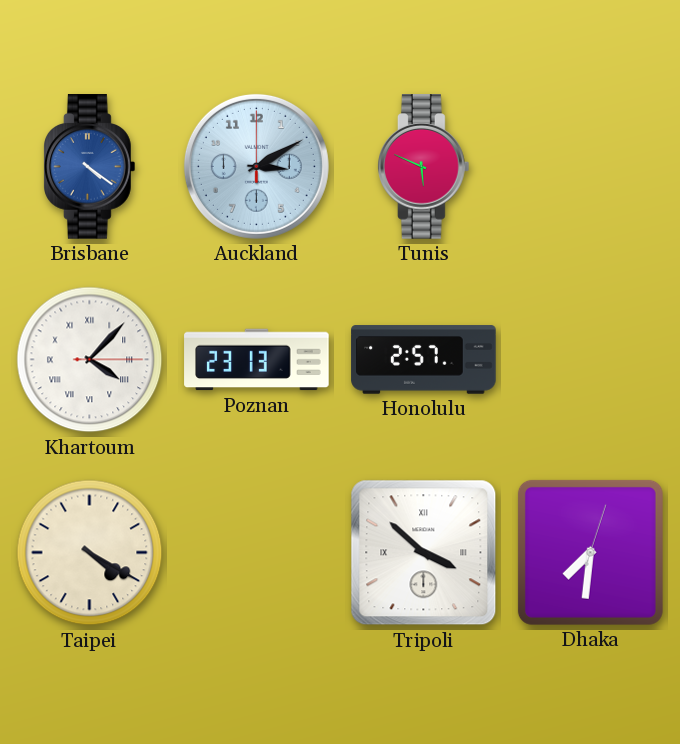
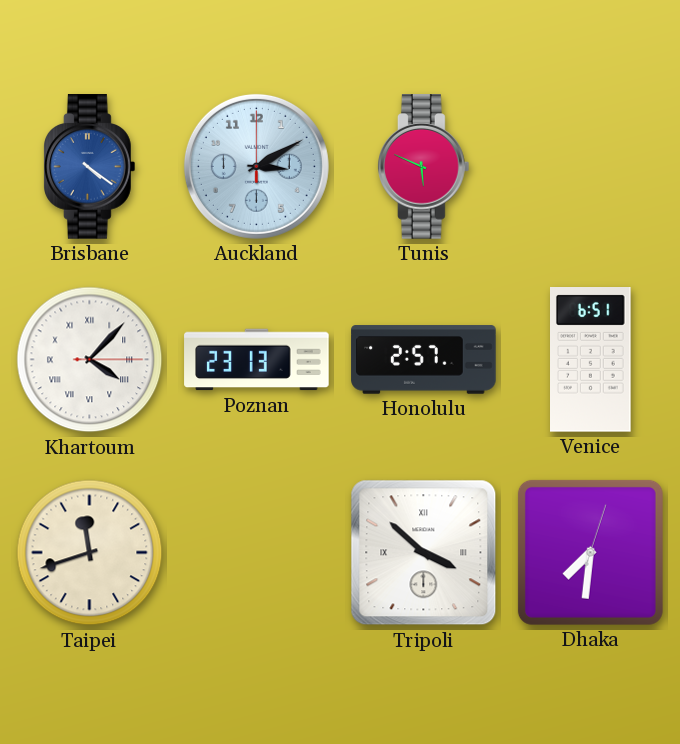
Venice: none -> 6:51 (591, 360)
Taipei: 4:20 -> 11:42 (90, 553)
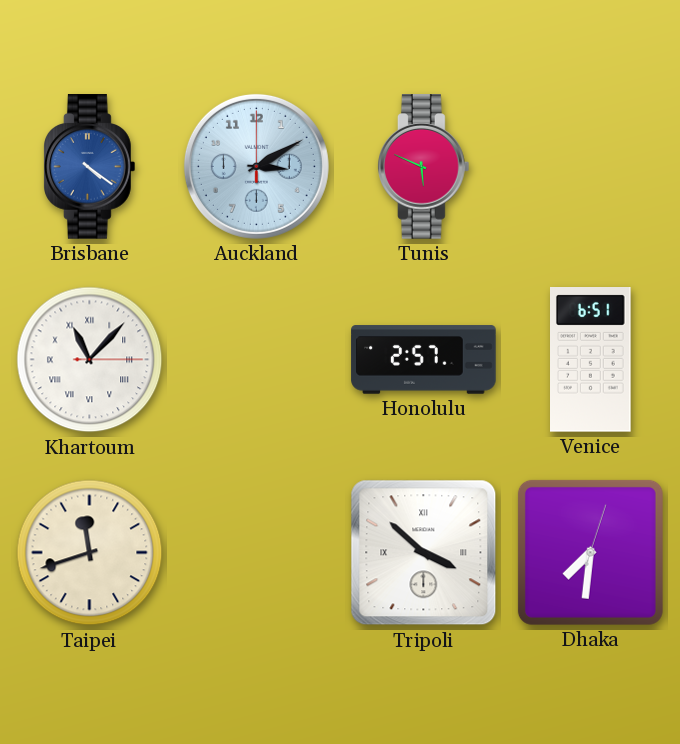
Khartoum: 4:07 -> 11:07 (90, 360)
Poznan: 23:13 -> none (257, 360)
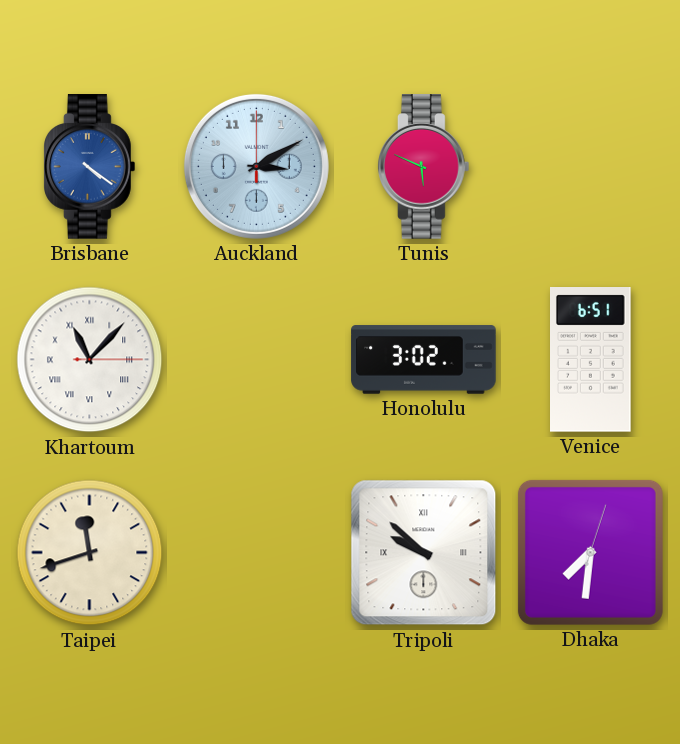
Honolulu: 2:57 -> 3:02 (424, 360)
Tripoli: 3:52 -> 9:52 (424, 553)
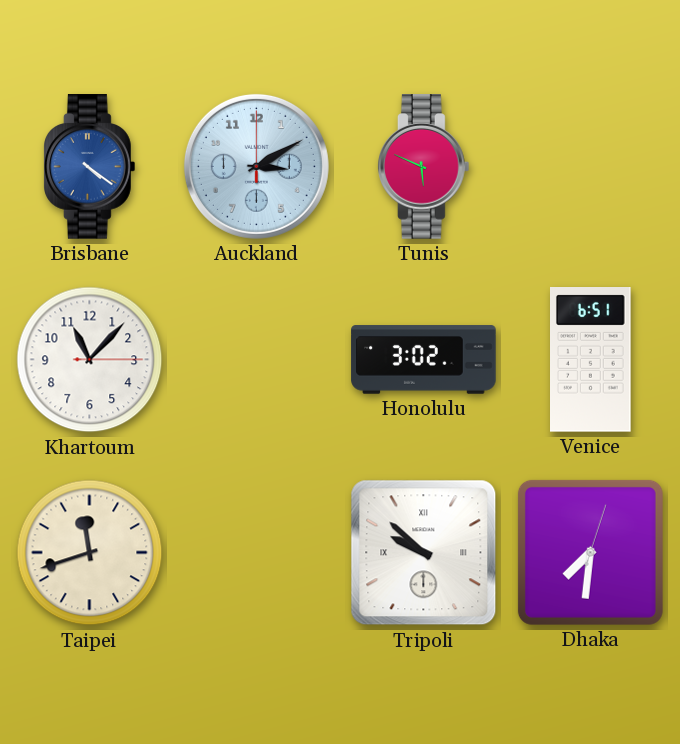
Khartoum numerals: Roman -> Arabic (90, 360)
